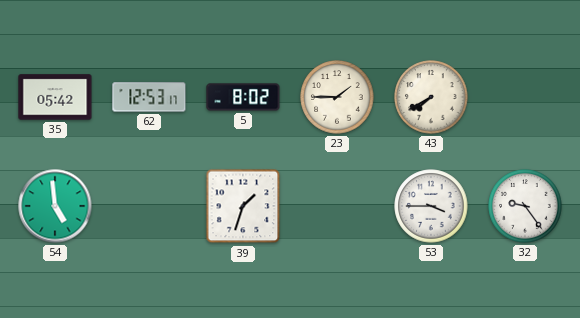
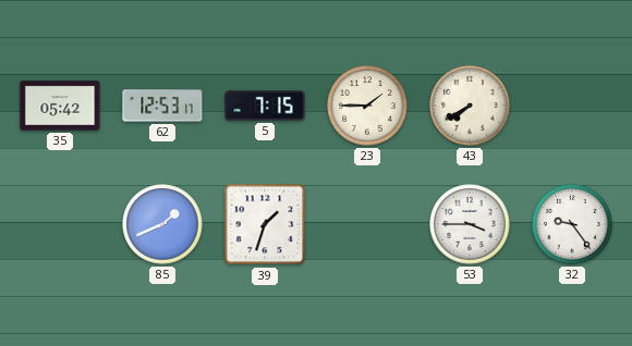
5: 8:02 -> 7:15 (265, 106)
54: 4:59 -> none (55, 206)
85: none -> 1:41 (162, 224)
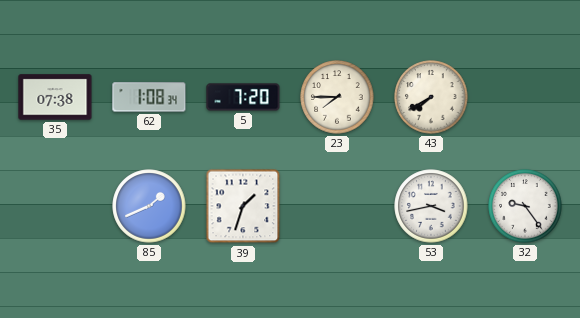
35: 05:42 -> 07:38 (55, 97)
62: 12:53 -> 1:08 (149, 97)
5: 7:15 -> 7:20 (243, 97)
23: 1:45 -> 7:45 (337, 97)
53: 3:45 -> 3:43 (431, 206)
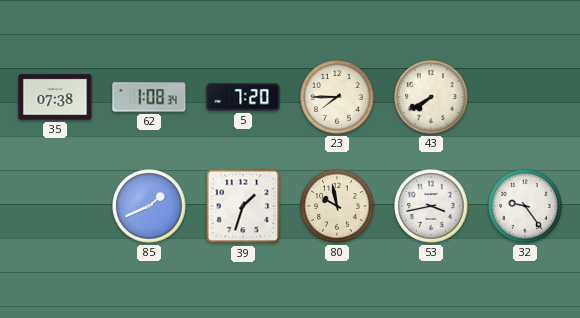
80: none -> 9:58 (337, 206)
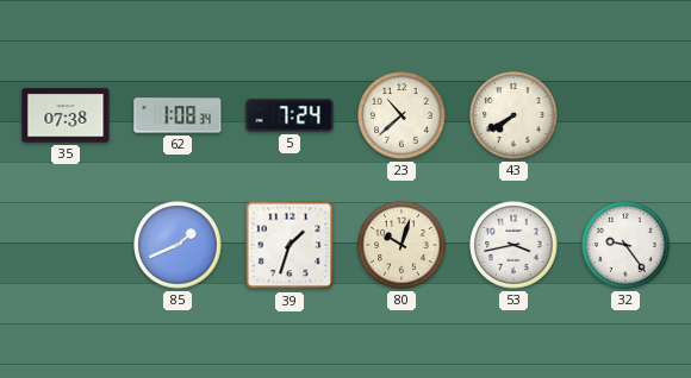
5: 7:20 -> 7:24 (290, 115)
23: 7:45 -> 10:38 (401, 115)
80: 9:58 -> 10:03 (401, 245)
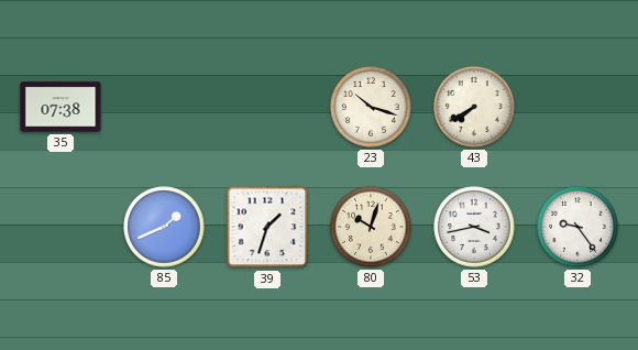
62: 1:08 -> none (178, 115)
5: 7:24 -> none (290, 115)
23: 10:38 -> 10:18 (371, 107)
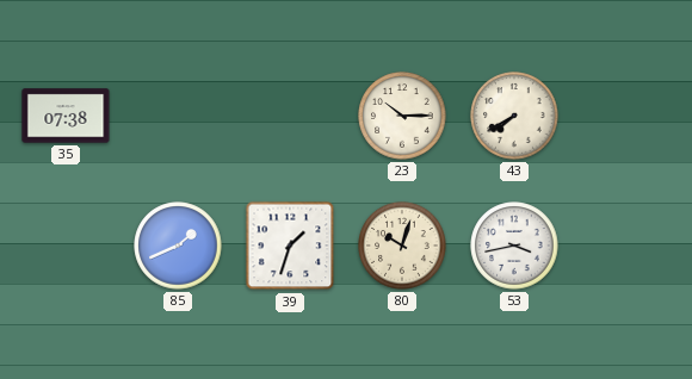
23: 10:18 -> 10:15 (402, 116)
32: 9:24 -> none (577, 227)
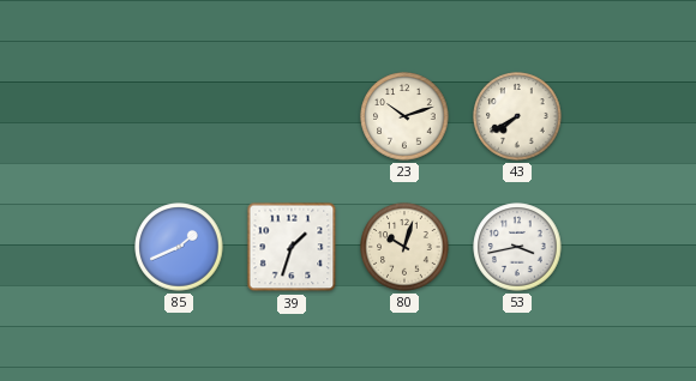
35: 07:38 -> none (66, 116)
23: 10:15 -> 10:12 (404, 116)
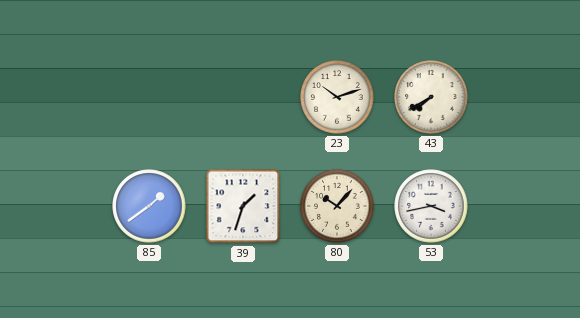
85: 1:41 -> 1:39 (149, 206)
80: 10:03 -> 10:07 (337, 206)
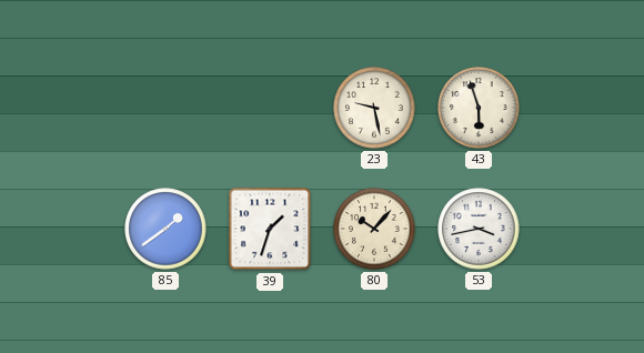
23: 10:12 -> 9:28 (374, 108)
43: 7:40 -> 5:57 (479, 108)
